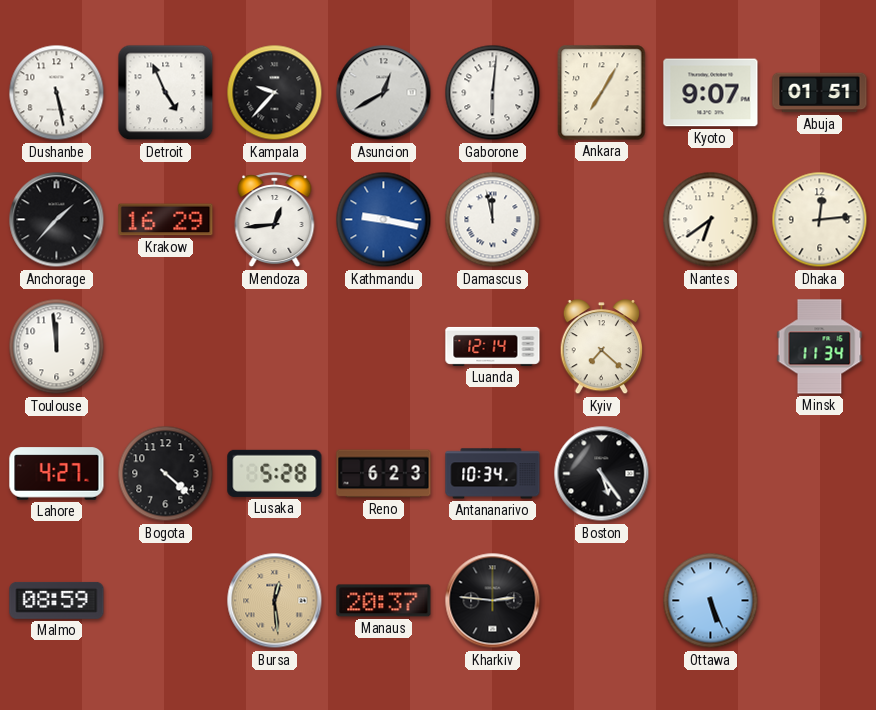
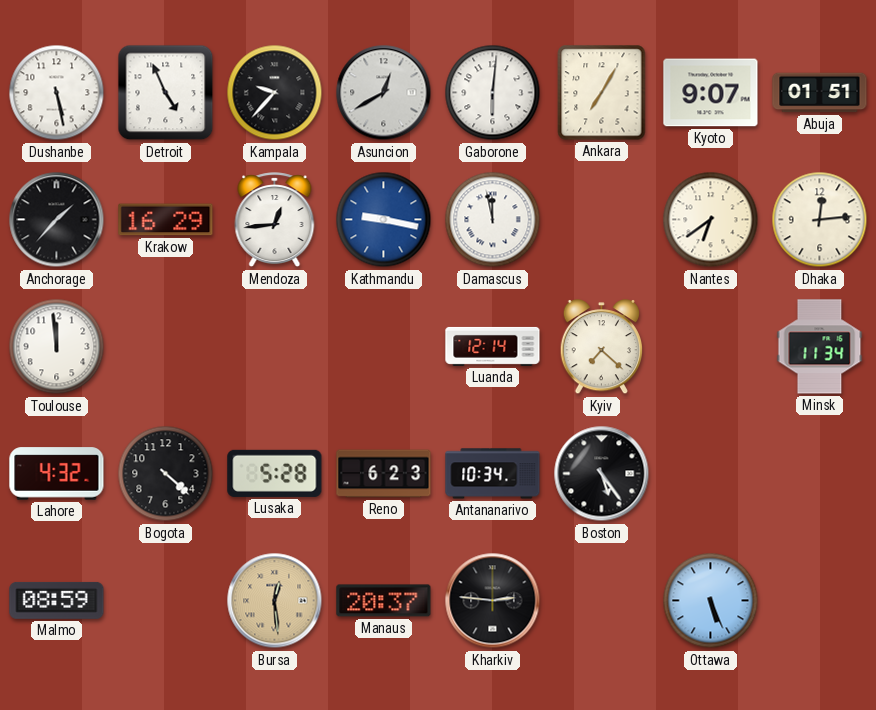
Lahore: 4:27 -> 4:32 (57, 474)
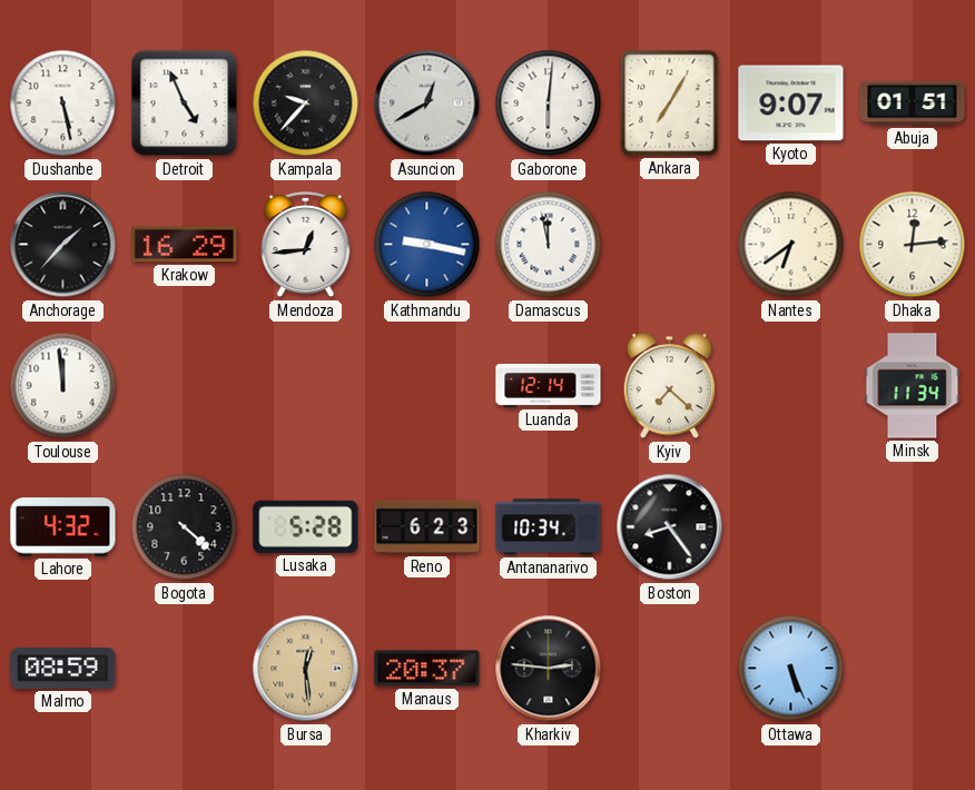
Boston: 5:24 -> 8:24 (670, 527)
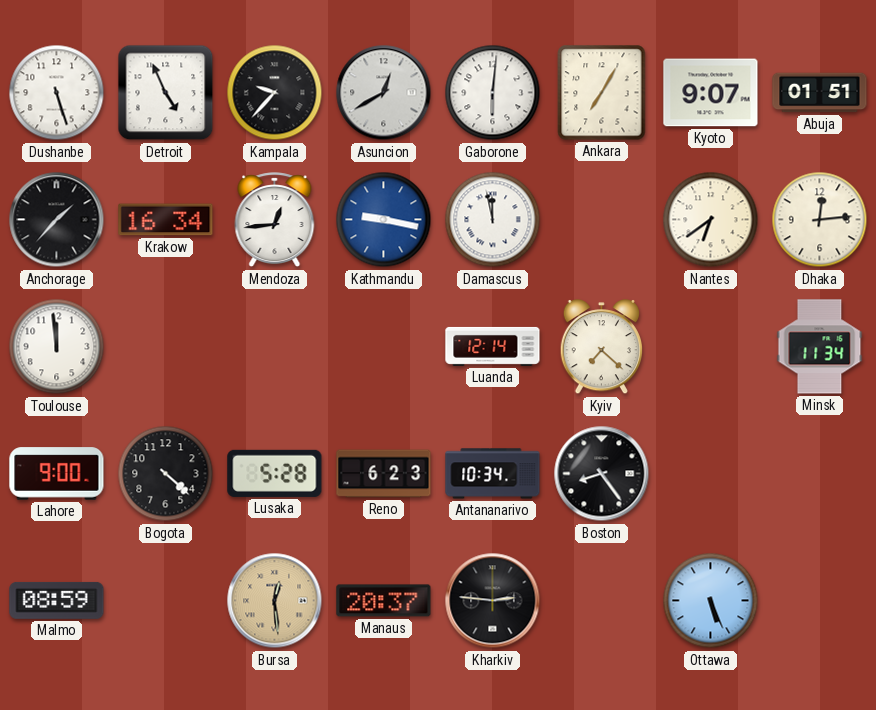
Dushanbe: 5:28 -> 5:27 (57, 93)
Krakow: 16:29 -> 16:34 (166, 220)
Lahore: 4:32 -> 9:00 (57, 474)
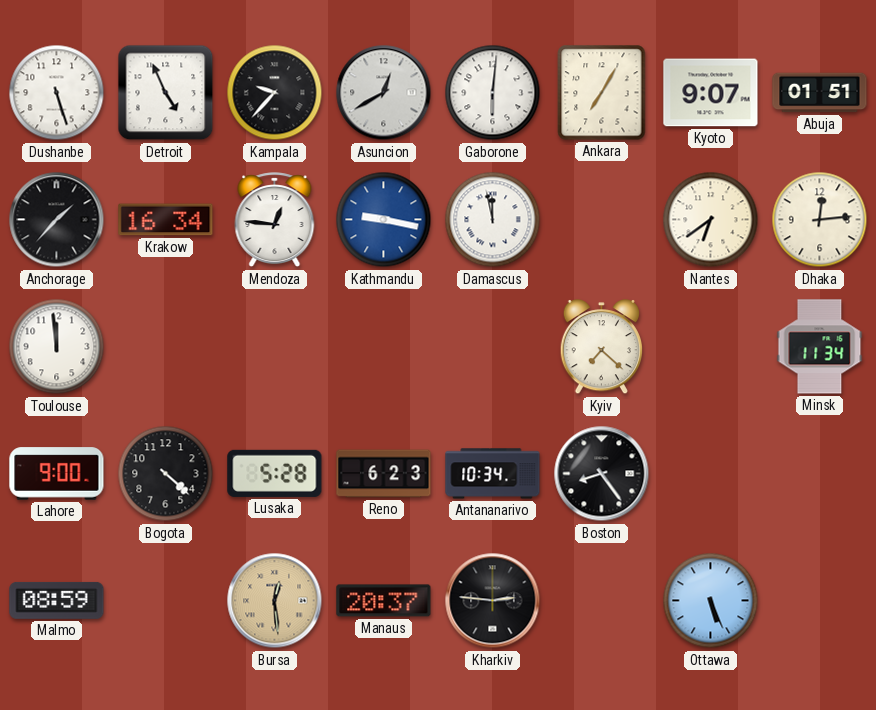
Mendoza: 12:44 -> 12:46 (275, 220)
Luanda: 12:14 -> none (493, 346)
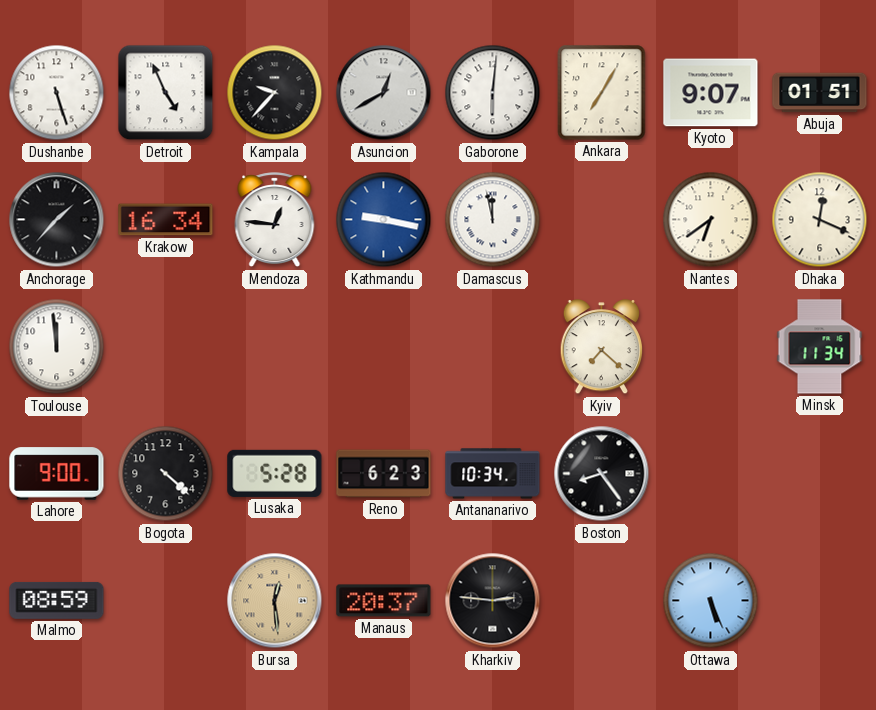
Dhaka: 12:14 -> 12:19 (820, 220)
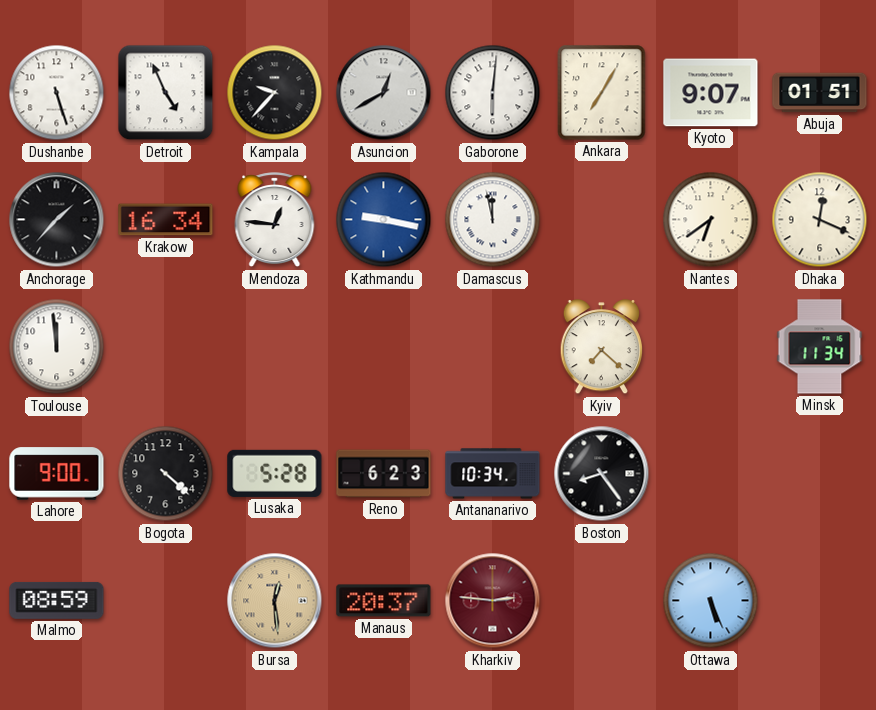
Kharkiv dial: black -> burgundy (493, 601)
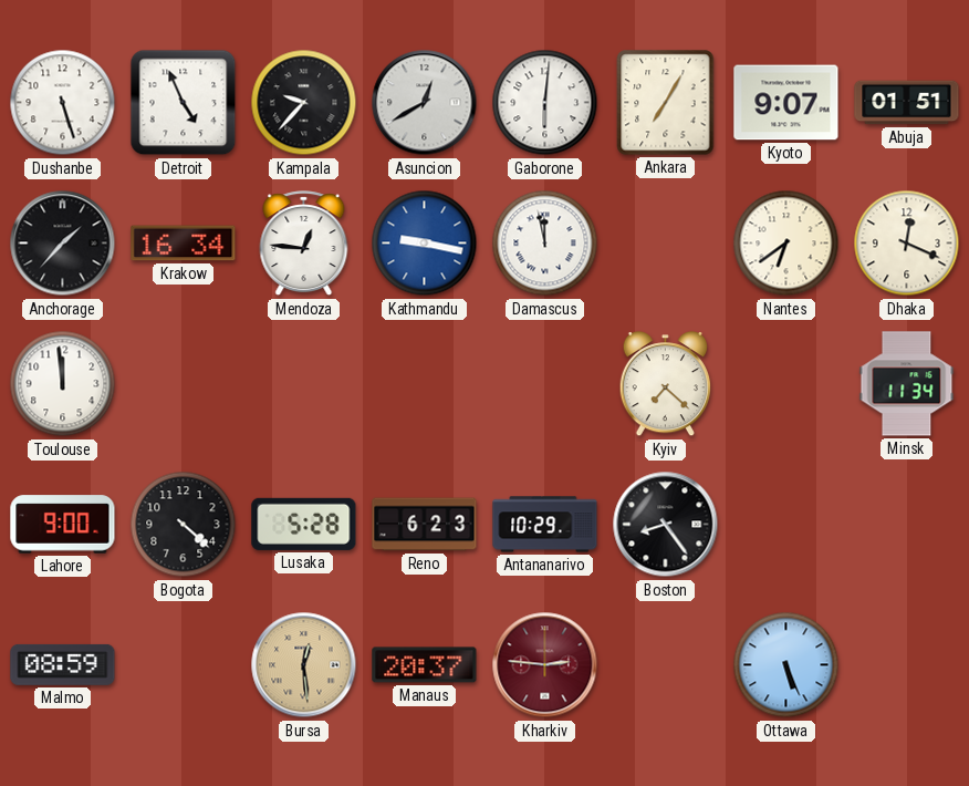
Antananarivo: 10:34 -> 10:29 (545, 525)
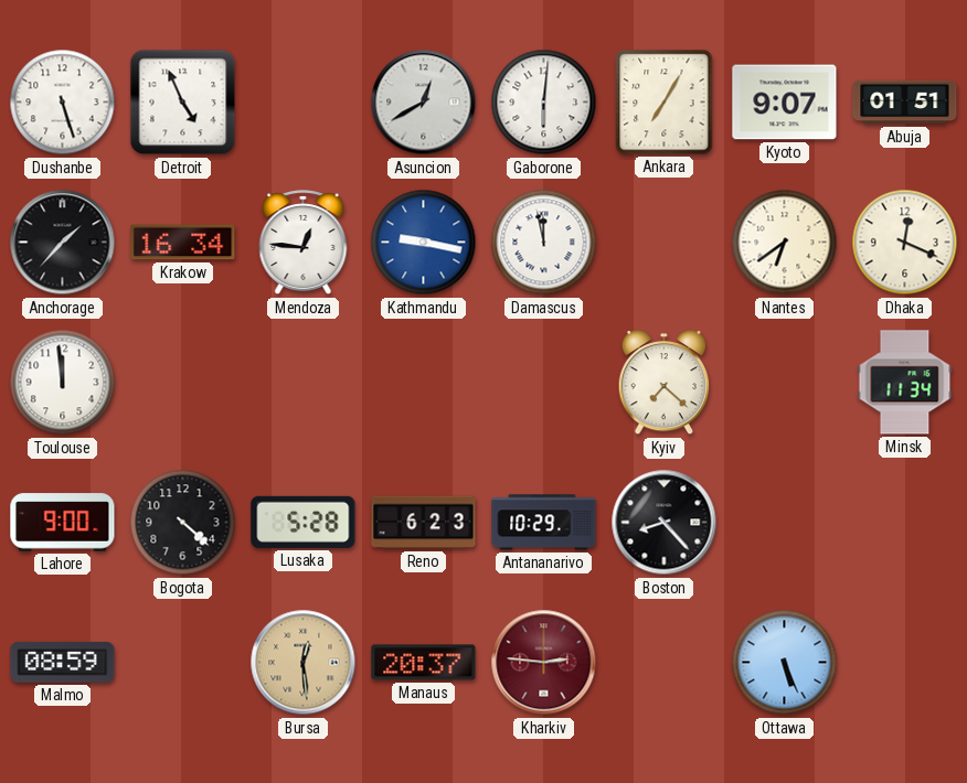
Kampala: 9:37 -> none (304, 103)
Boston: 8:24 -> 8:23 (665, 523)
